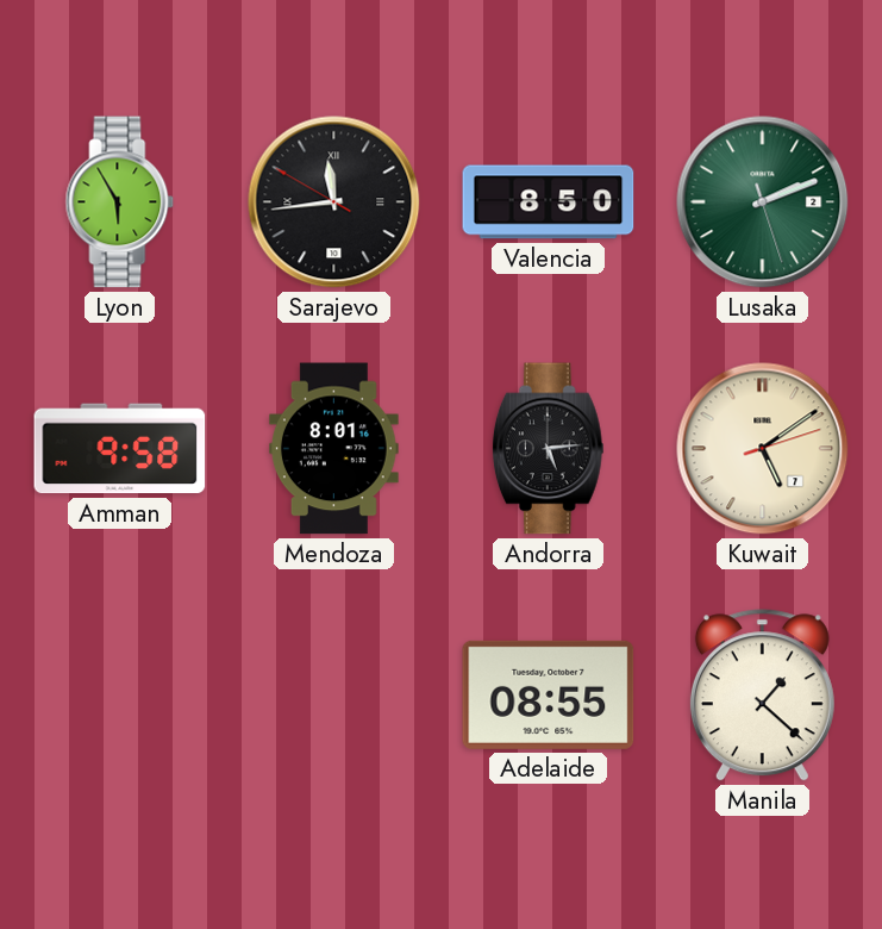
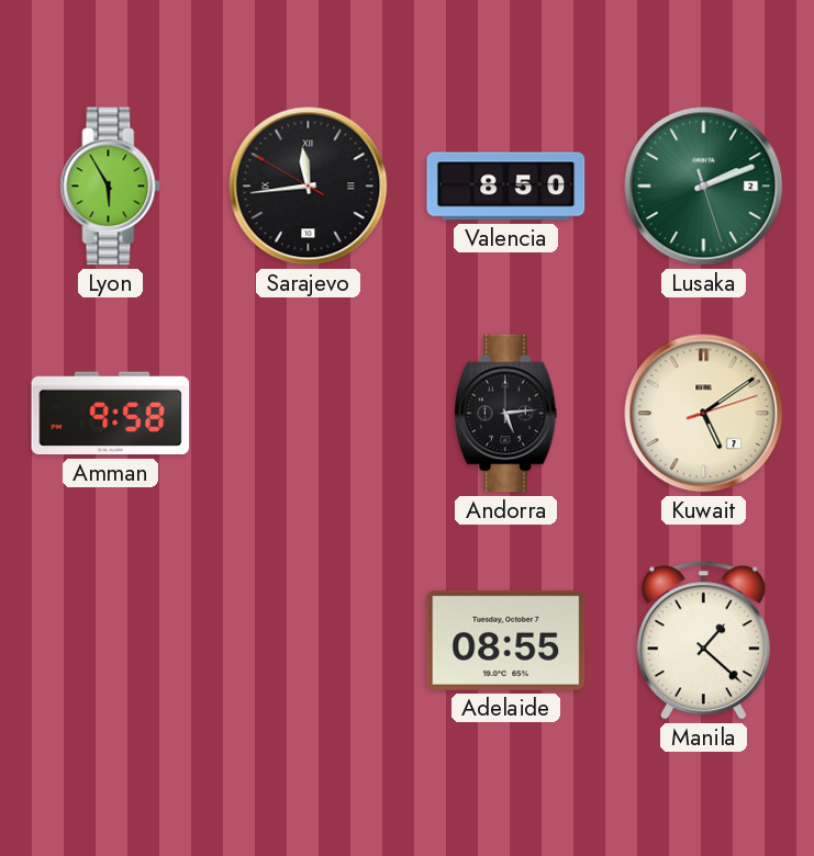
Mendoza: 8:01 -> none (333, 449)
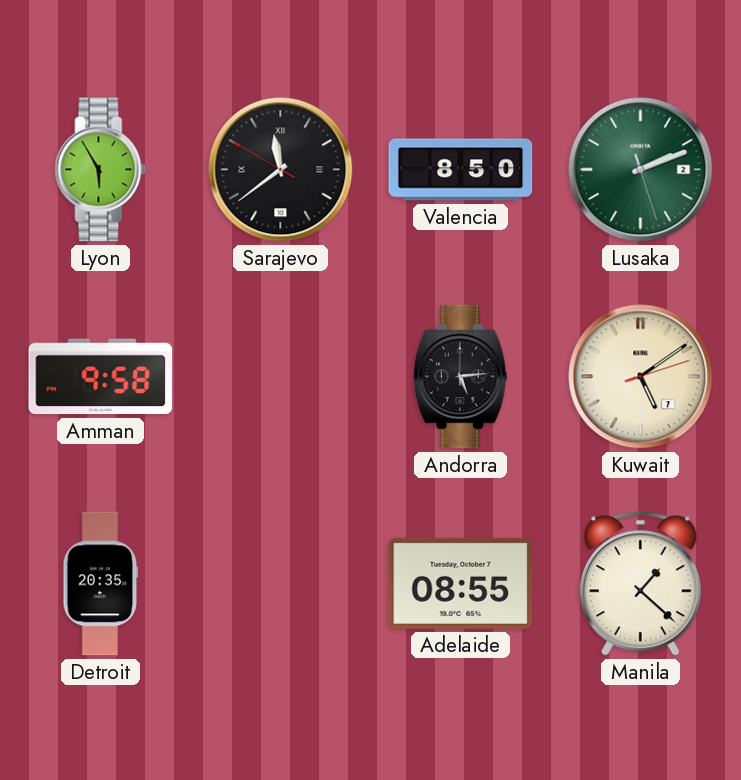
Sarajevo: 11:43 -> 11:38 (281, 170)
Detroit: none -> 20:35 (101, 584)
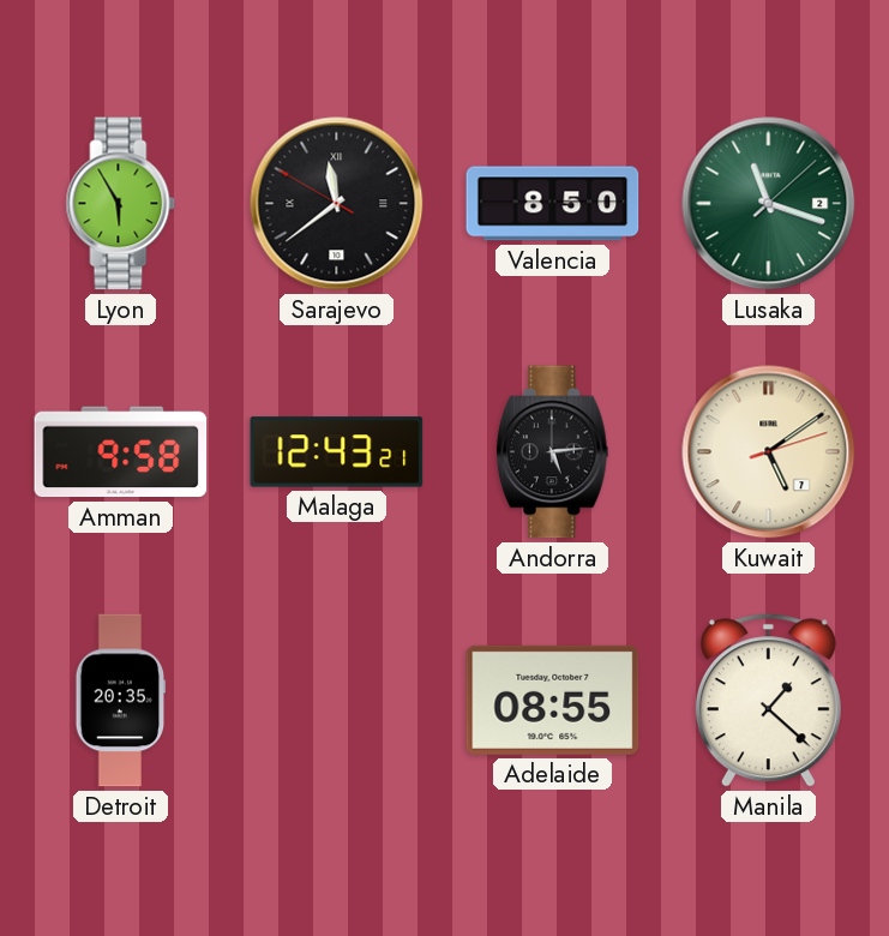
Lusaka: 2:11 -> 11:18 (769, 204)
Malaga: none -> 12:43 (337, 452)
